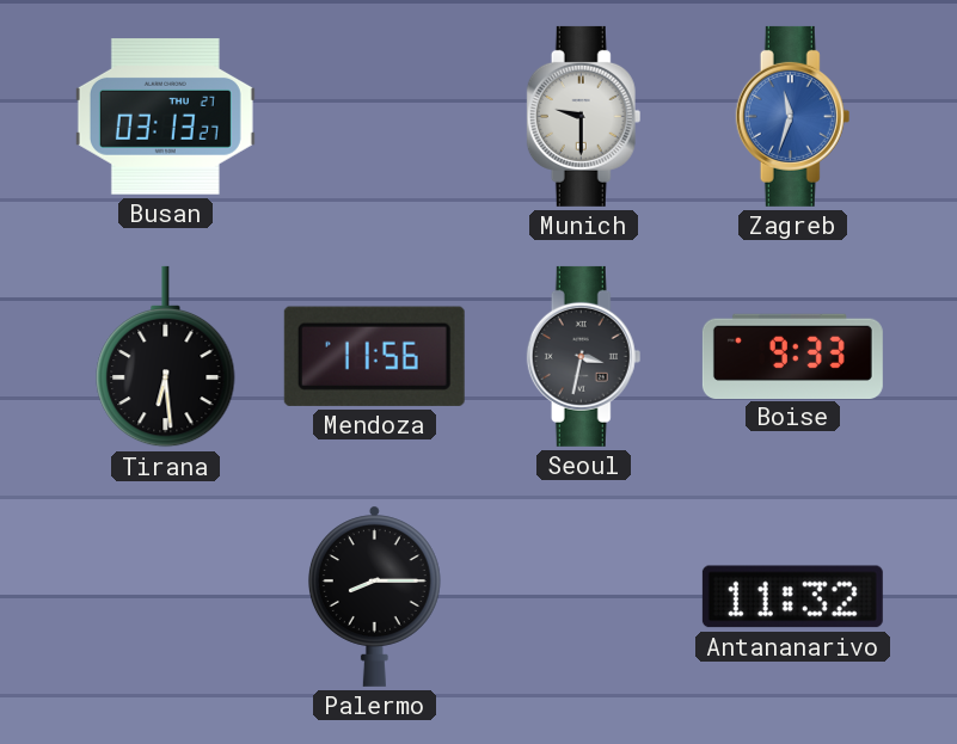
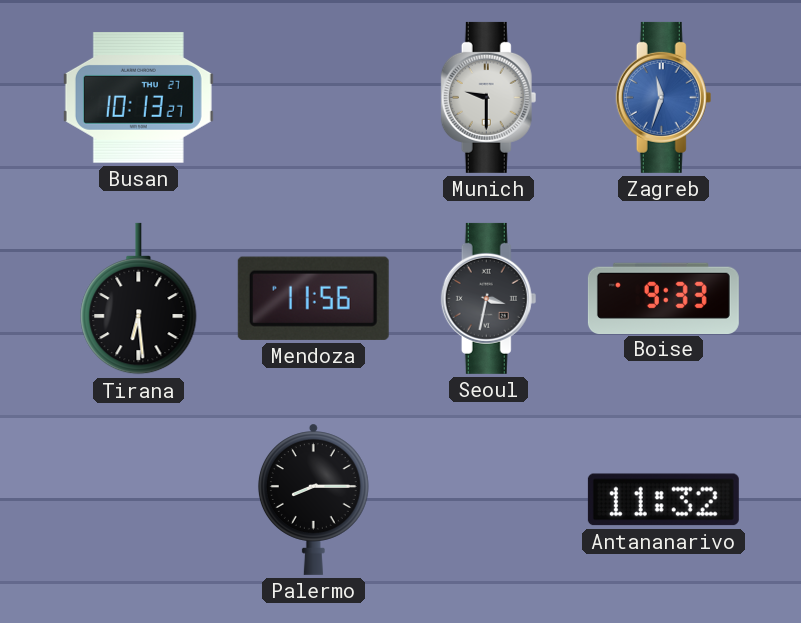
Busan: 03:13 -> 10:13 (138, 98)
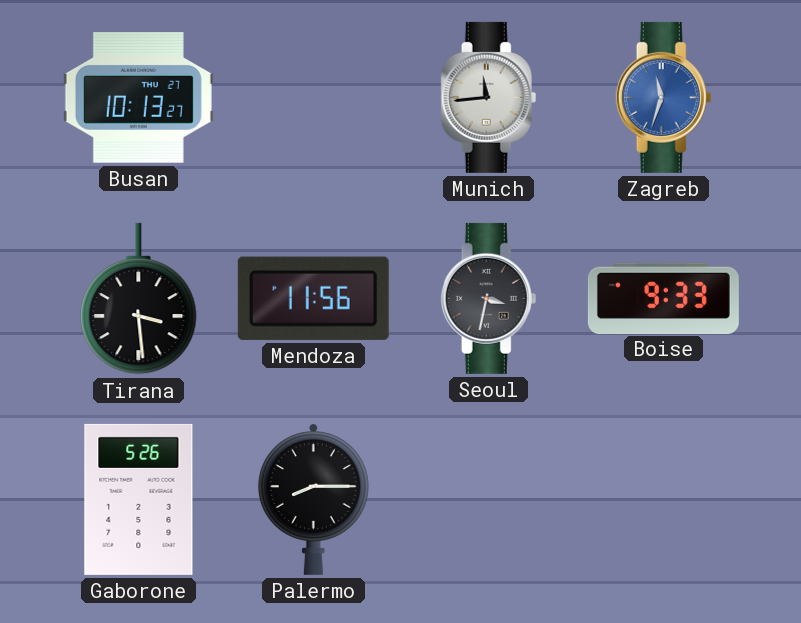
Munich: 9:30 -> 11:44 (489, 97)
Tirana: 6:29 -> 3:29 (139, 299)
Gaborone: none -> 5:26 (139, 499)
Antananarivo: 11:32 -> none (663, 500)
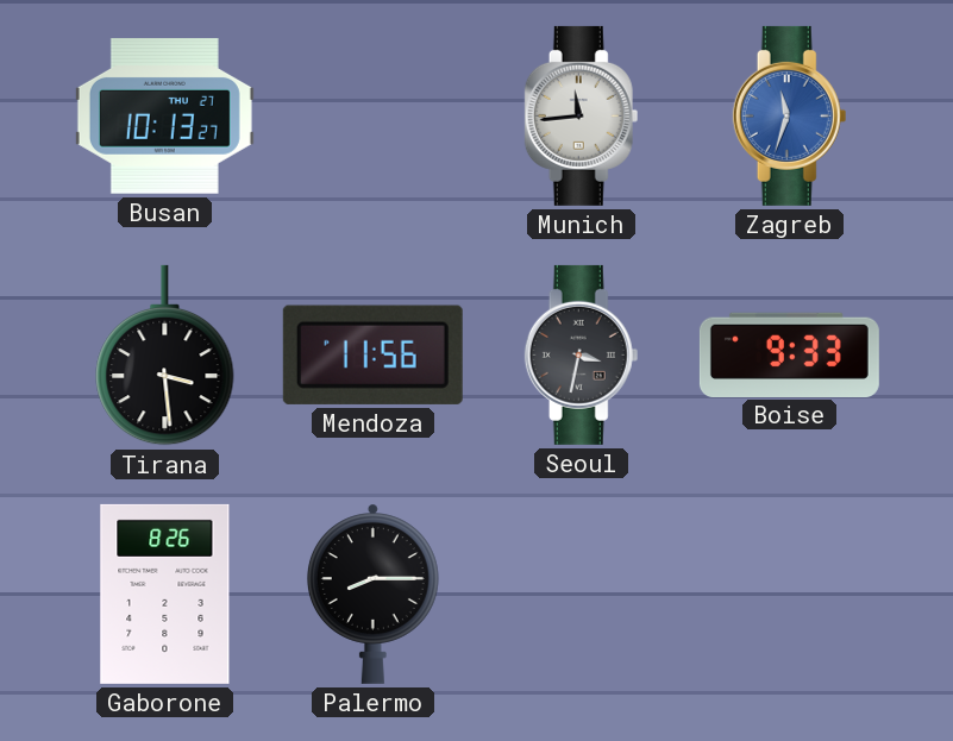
Gaborone: 5:26 -> 8:26 (165, 594)
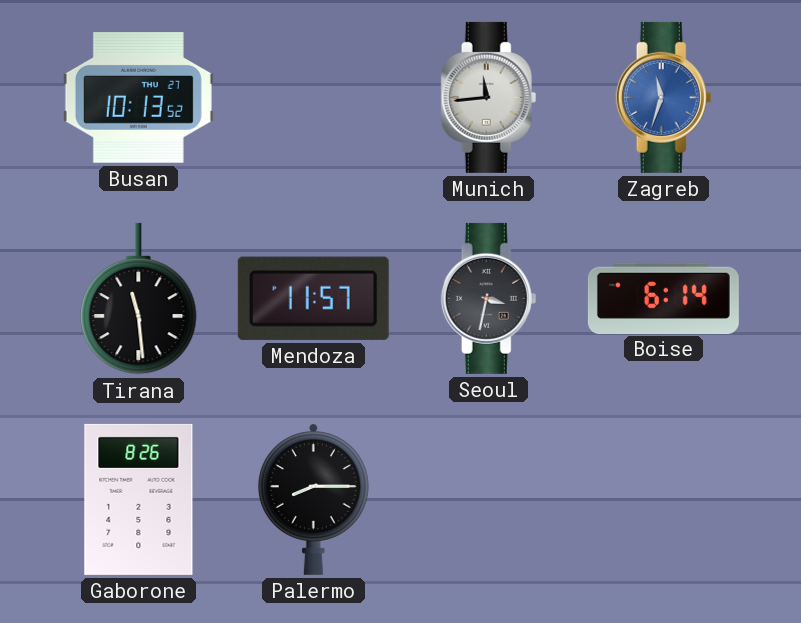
Busan: 10:13:27 -> 10:13:52 (138, 98)
Tirana: 3:29 -> 11:29 (139, 299)
Mendoza: 11:56 -> 11:57 (313, 298)
Boise: 9:33 -> 6:14 (663, 298)
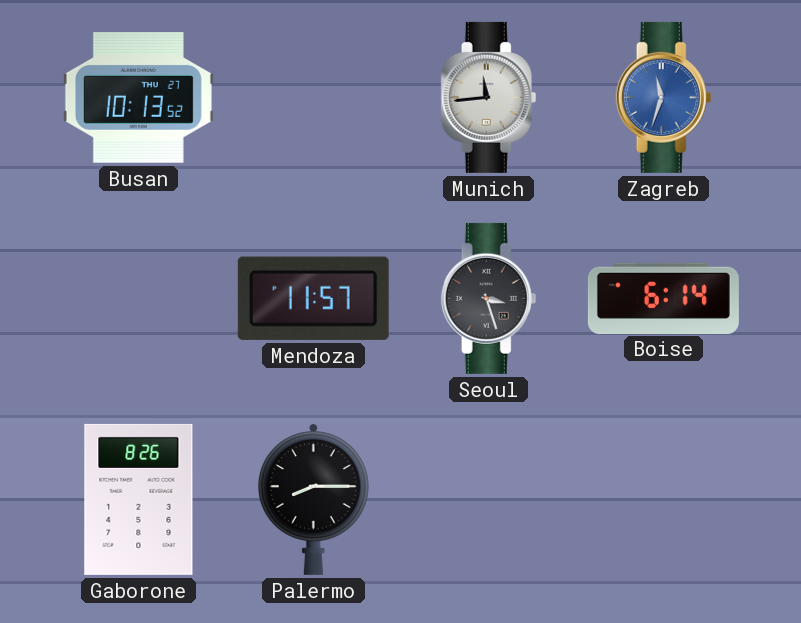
Tirana: 11:29 -> none (139, 299)
Seoul: 3:32 -> 3:27 (489, 298)
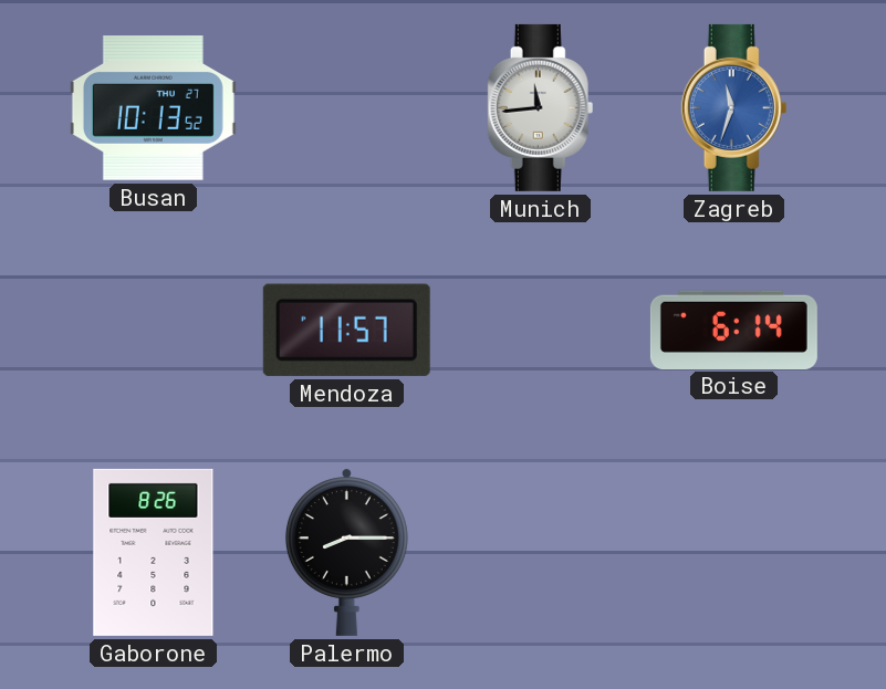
Seoul: 3:27 -> none (489, 298)
